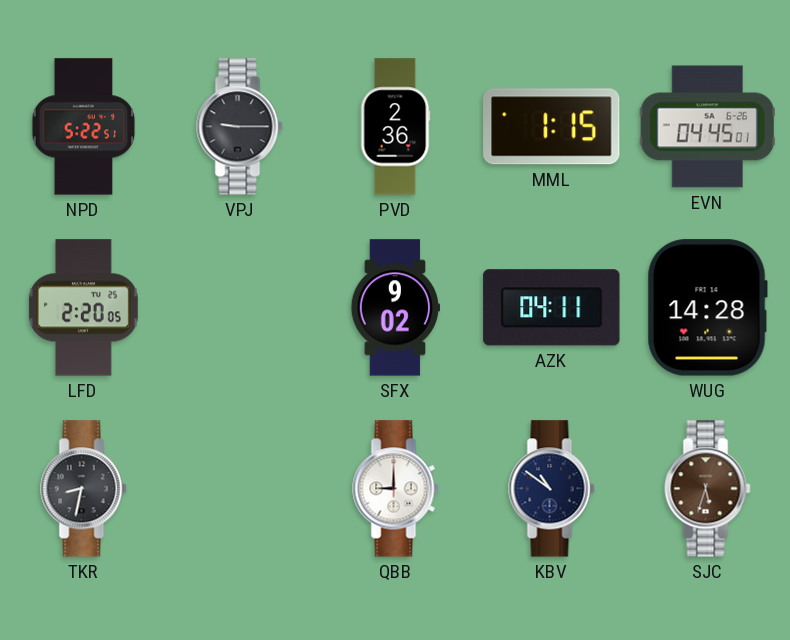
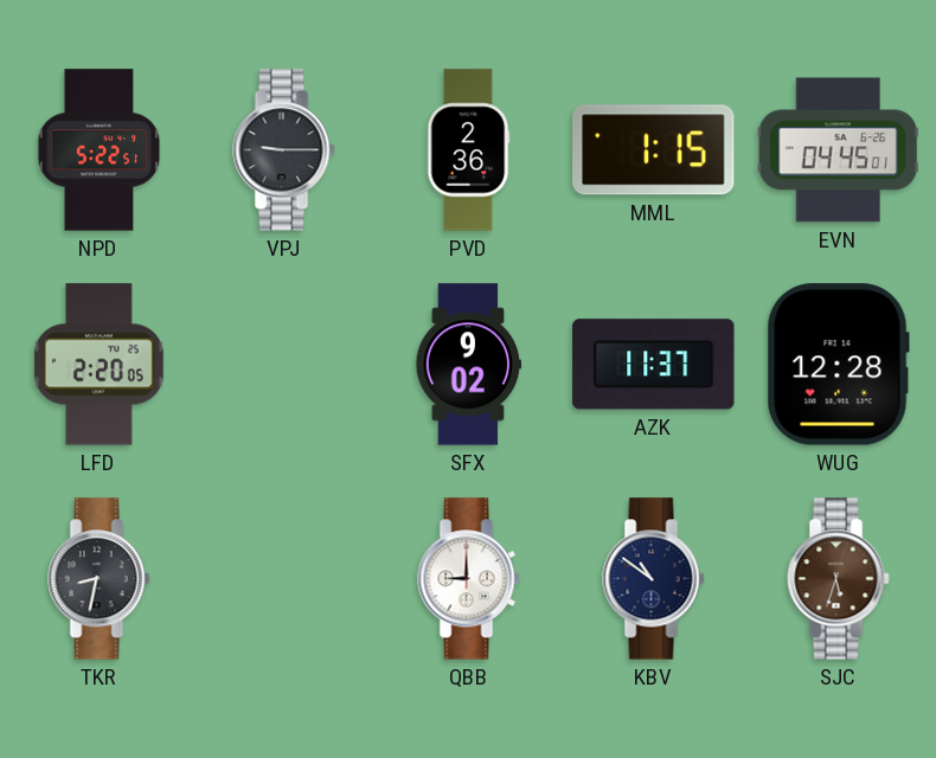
AZK: 04:11 -> 11:37 (654, 365)
WUG: 14:28 -> 12:28 (838, 365)
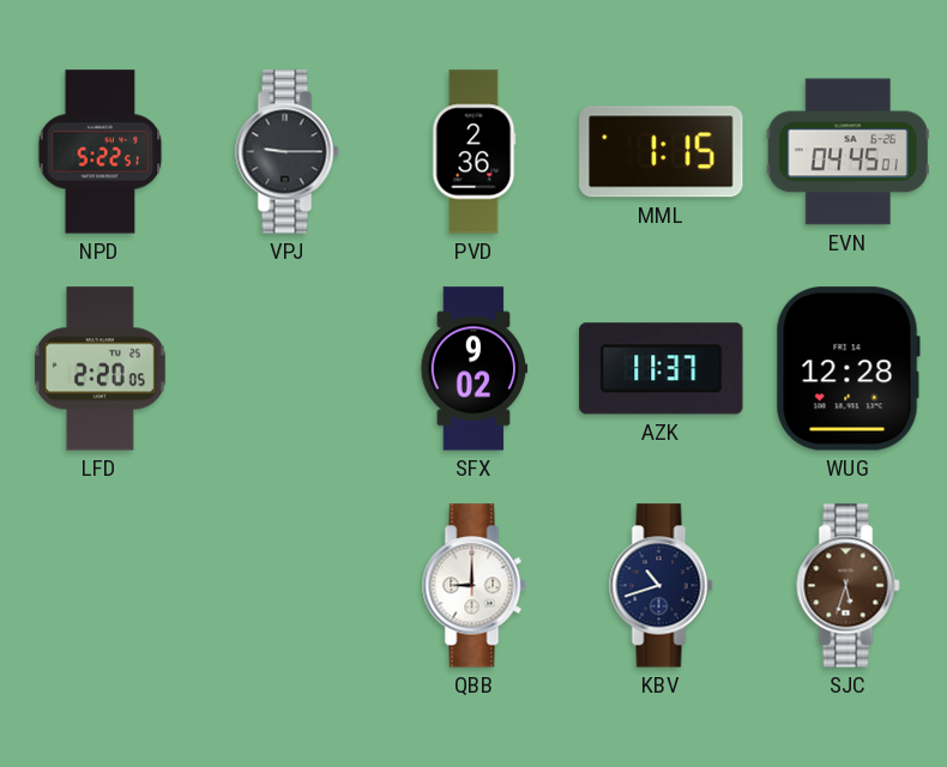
TKR: 8:32 -> none (100, 579)
KBV: 10:51 -> 10:42 (662, 586)
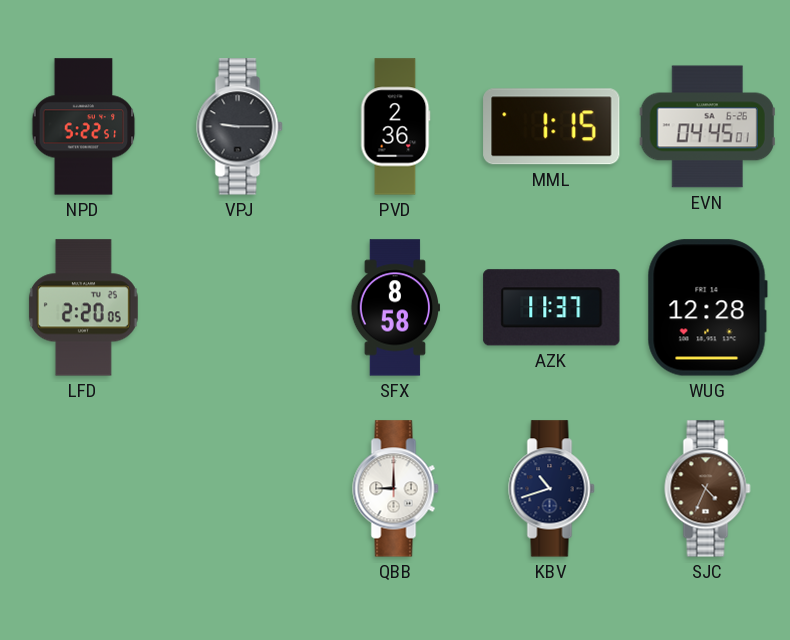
SFX: 9:02 -> 8:58 (395, 308)
SJC: 5:33 -> 4:34 (708, 489)
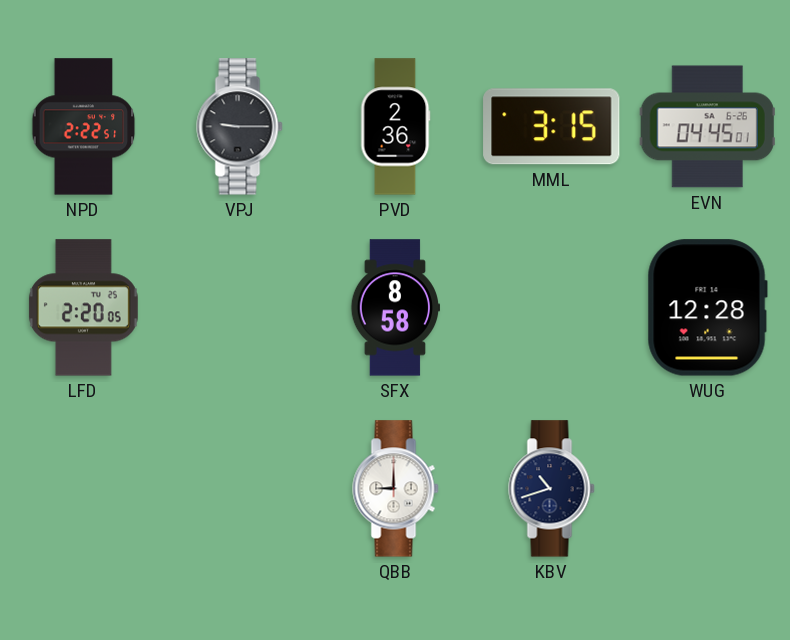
NPD: 5:22 -> 2:22 (84, 127)
MML: 1:15 -> 3:15 (552, 127)
AZK: 11:37 -> none (552, 308)
SJC: 4:34 -> none (708, 489)
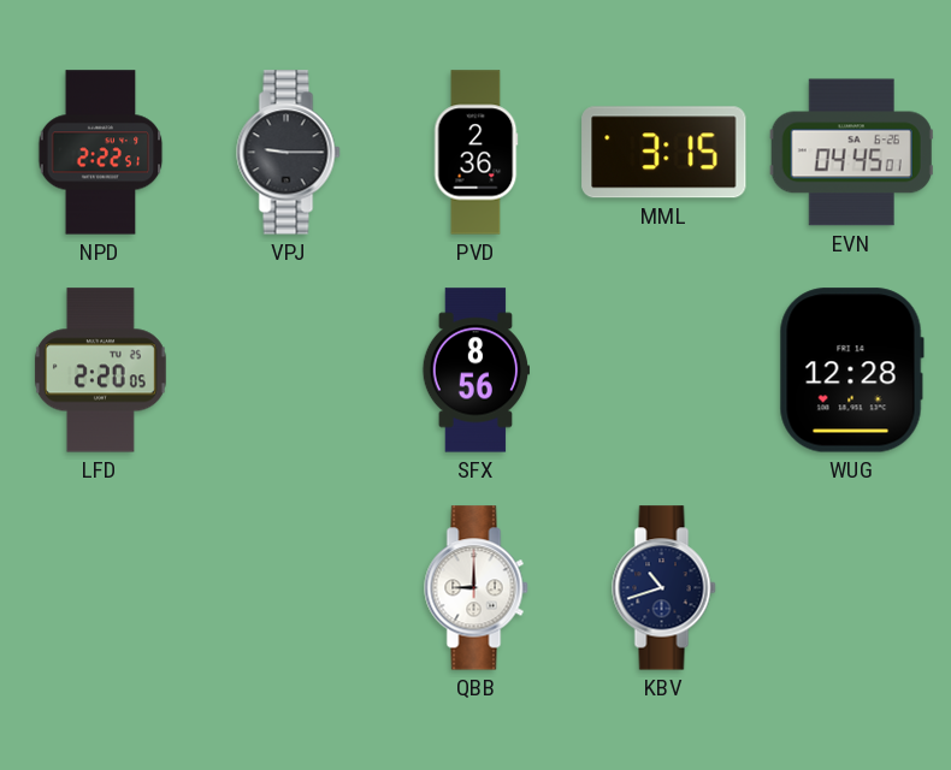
SFX: 8:58 -> 8:56 (475, 371)
